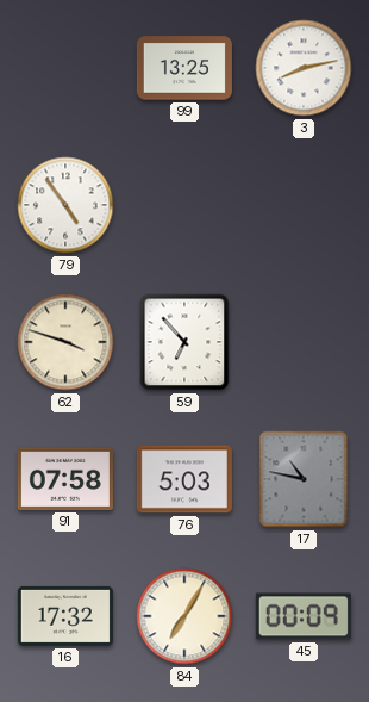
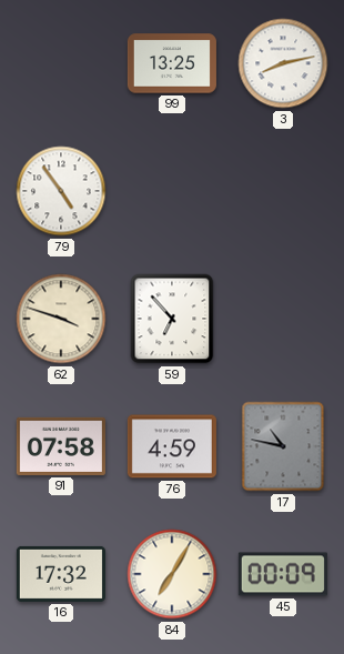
76: 5:03 -> 4:59 (172, 446)
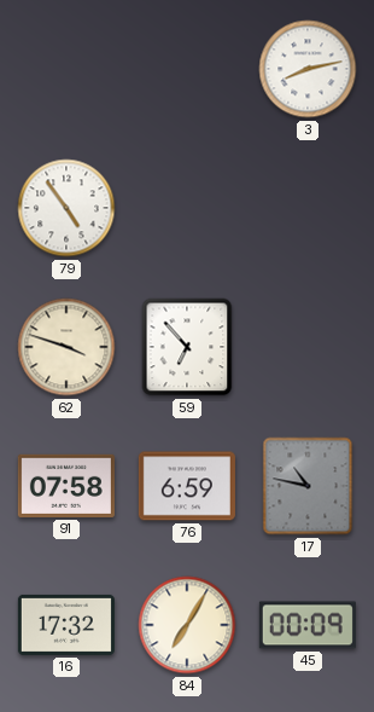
99: 13:25 -> none (172, 63)
76: 4:59 -> 6:59 (187, 486)
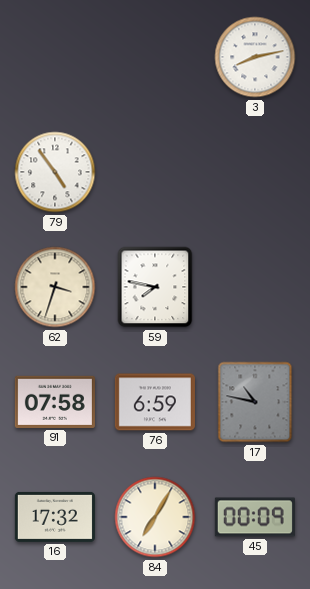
62: 3:48 -> 3:33 (55, 287)
59: 6:53 -> 7:47 (155, 287)
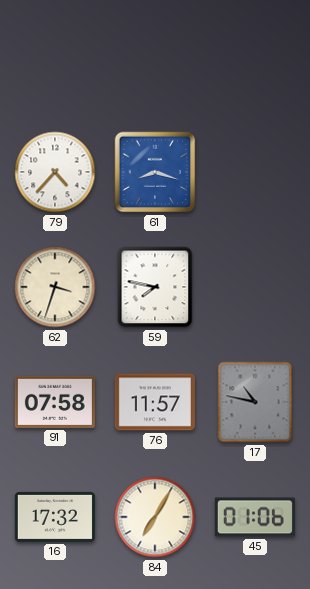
3: 8:13 -> none (255, 57)
79: 4:54 -> 4:37 (55, 172)
61: none -> 8:18 (155, 172)
76: 6:59 -> 11:57 (155, 402)
45: 00:09 -> 01:06 (255, 517)
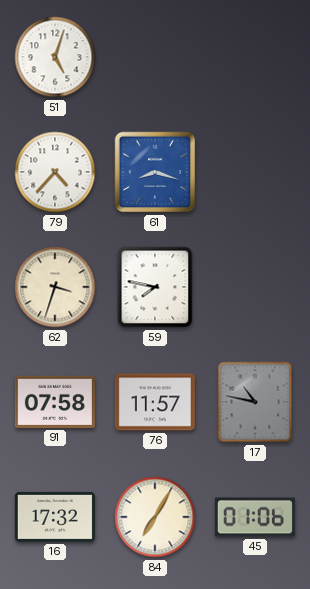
51: none -> 5:03 (55, 57)
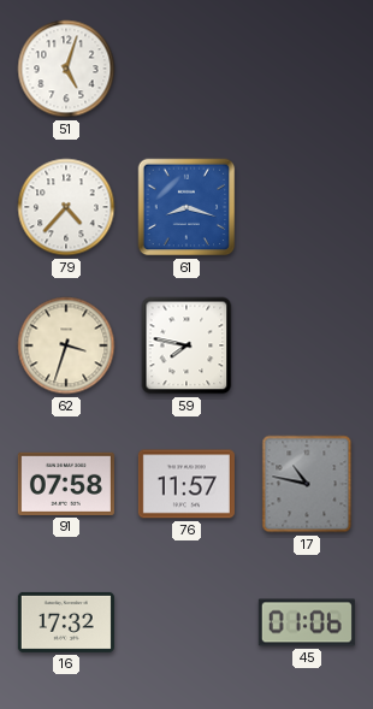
84: 7:05 -> none (155, 517)
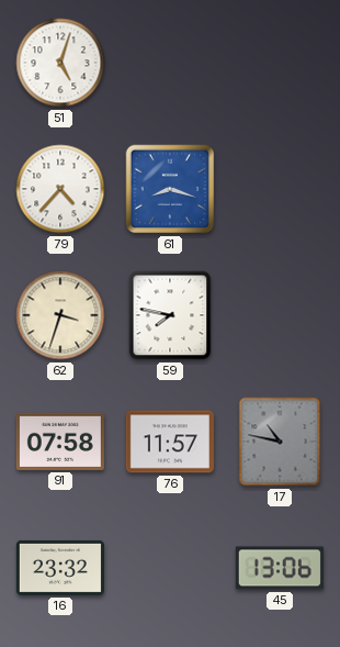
16: 17:32 -> 23:32 (60, 568)
45: 01:06 -> 13:06 (280, 568)
